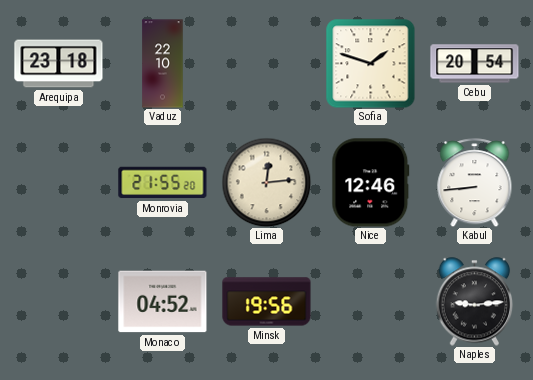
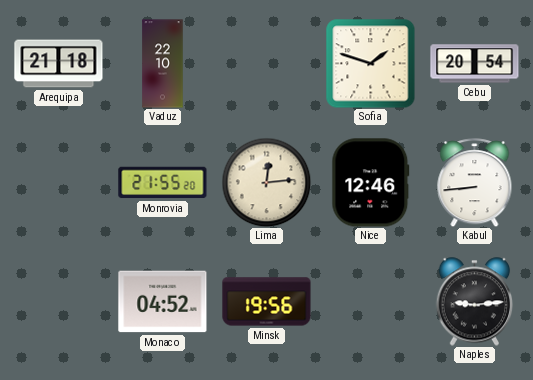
Arequipa: 23:18 -> 21:18 (59, 64)
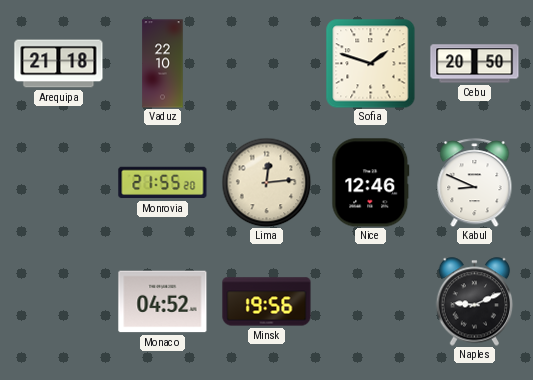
Cebu: 20:54 -> 20:50 (475, 64)
Kabul: 8:44 -> 8:49 (475, 183)
Naples: 9:14 -> 9:11 (475, 302)
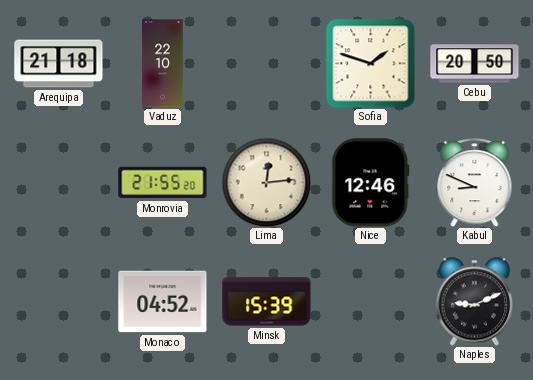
Minsk: 19:56 -> 15:39 (267, 302)
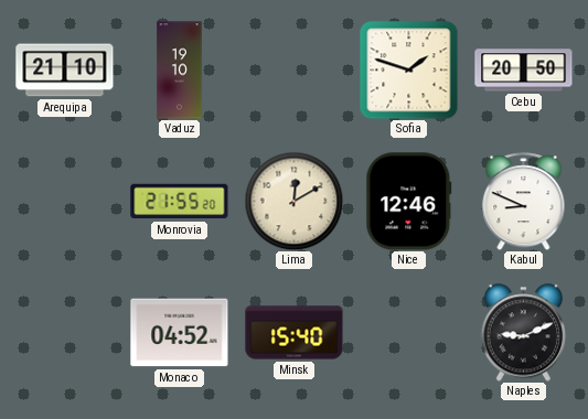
Arequipa: 21:18 -> 21:10 (65, 71)
Vaduz: 22:10 -> 19:10 (180, 71)
Lima: 12:14 -> 12:10 (293, 201)
Minsk: 15:39 -> 15:40 (295, 333)
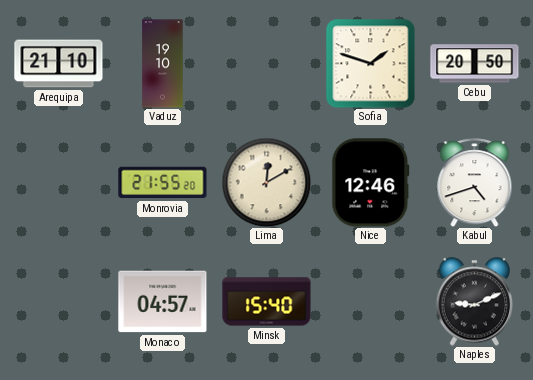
Kabul: 8:49 -> 4:42 (475, 183)
Monaco: 04:52 -> 04:57 (163, 302)
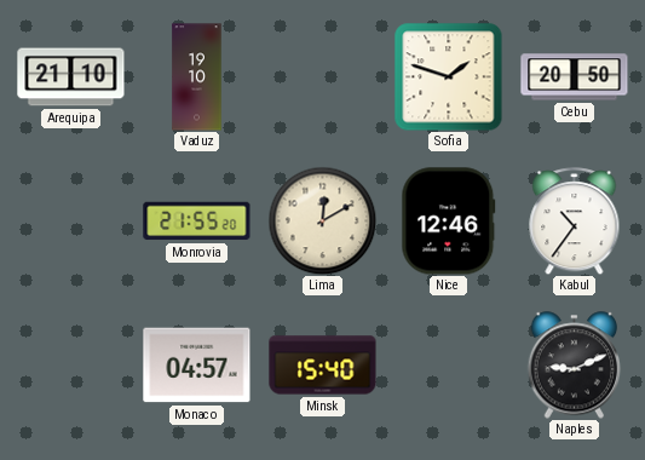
Kabul: 4:42 -> 10:36 (575, 222)
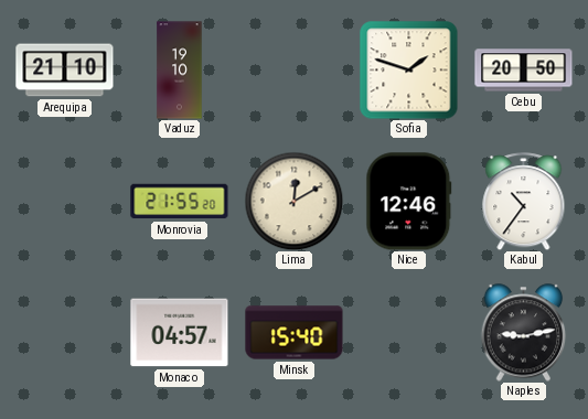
Naples: 9:11 -> 9:13 (524, 333)
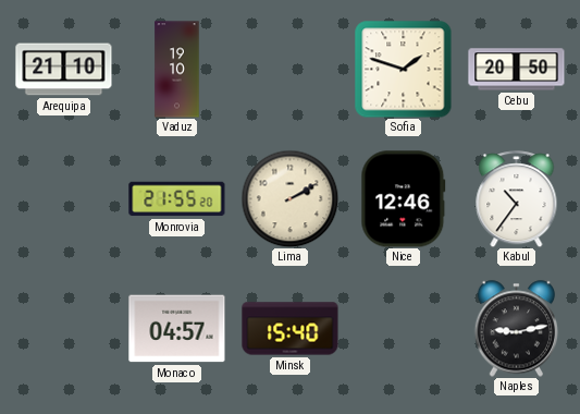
Lima: 12:10 -> 2:10 (289, 198)
